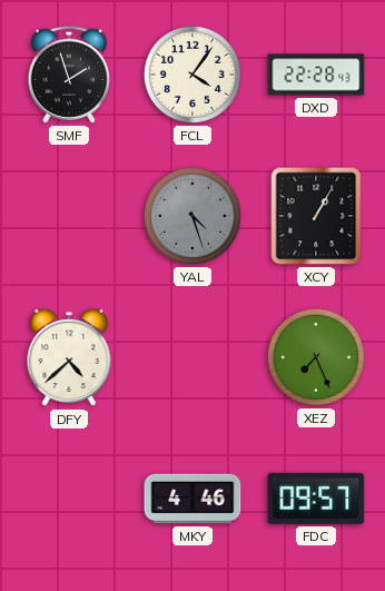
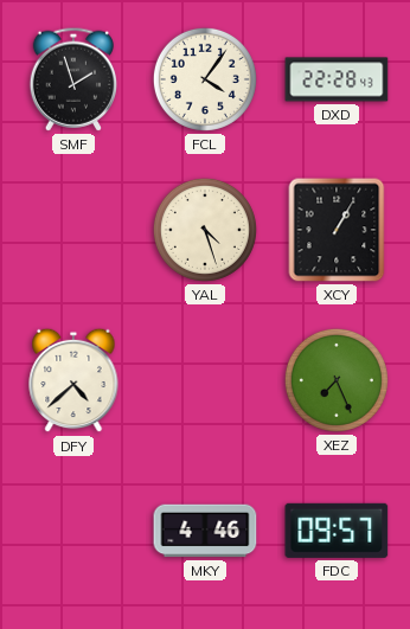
YAL dial: grey -> cream (205, 230)
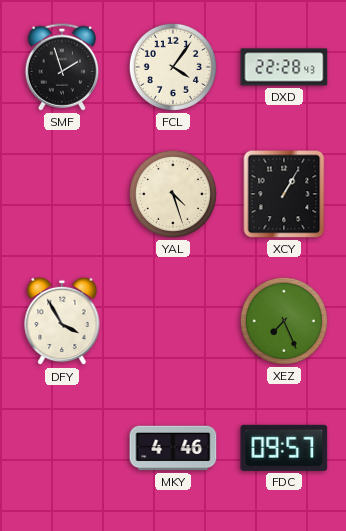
DFY: 4:38 -> 3:55 (62, 321)
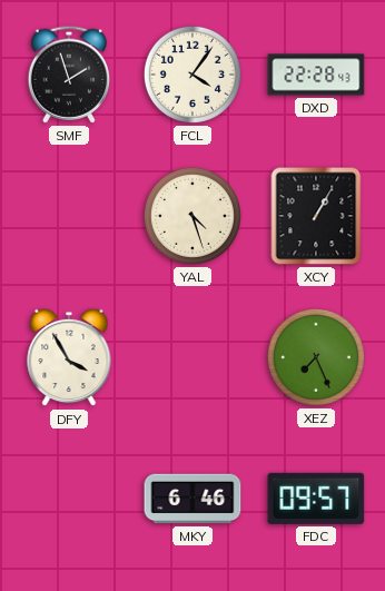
MKY: 4:46 -> 6:46 (192, 499)
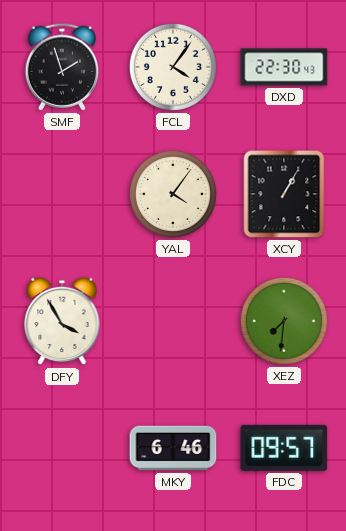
DXD: 22:28 -> 22:30 (284, 67)
YAL: 4:27 -> 4:06 (173, 194)
XEZ: 7:26 -> 7:31 (284, 321)
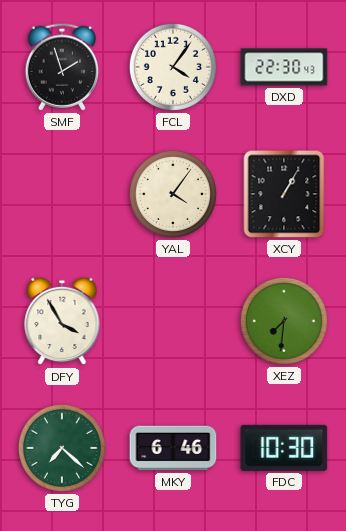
TYG: none -> 7:22 (62, 448)
FDC: 09:57 -> 10:30 (284, 448)
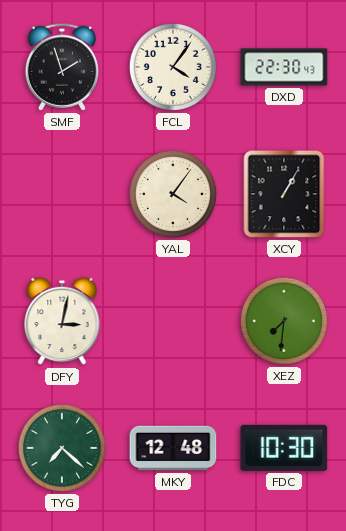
DFY: 3:55 -> 3:02 (62, 321)
MKY: 6:46 -> 12:48 (173, 448)
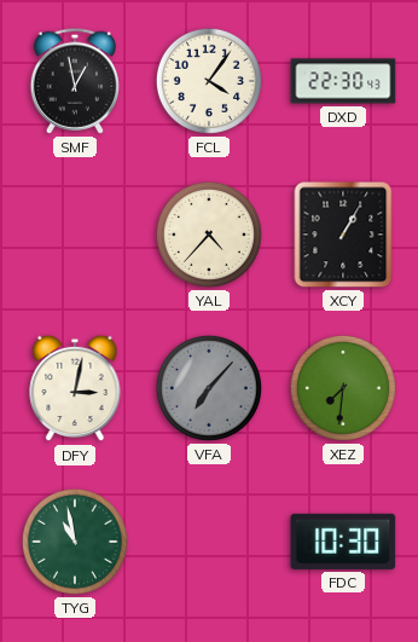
SMF: 1:57 -> 12:58 (74, 81)
YAL: 4:06 -> 4:37 (209, 235)
VFA: none -> 7:07 (209, 388)
TYG: 7:22 -> 10:58 (75, 542)
MKY: 12:48 -> none (173, 448)
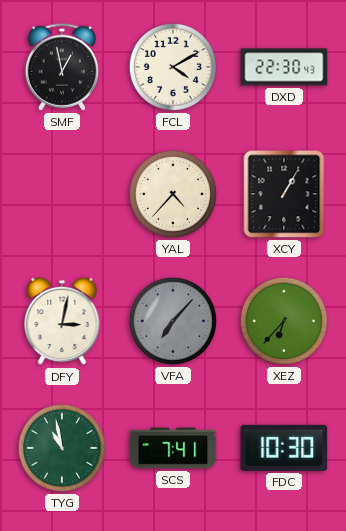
FCL: 4:06 -> 4:10 (173, 67)
XEZ: 7:31 -> 6:37 (284, 321)
SCS: none -> 7:41 (173, 448)
